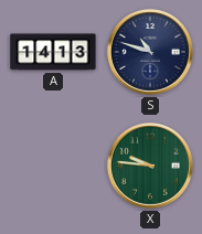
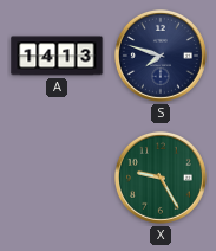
S: 10:48 -> 7:48 (161, 56)
X: 9:46 -> 9:25 (161, 178)
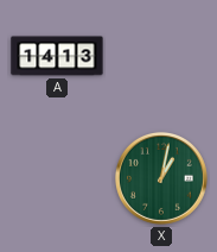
S: 7:48 -> none (161, 56)
X: 9:25 -> 1:02 (161, 178)
